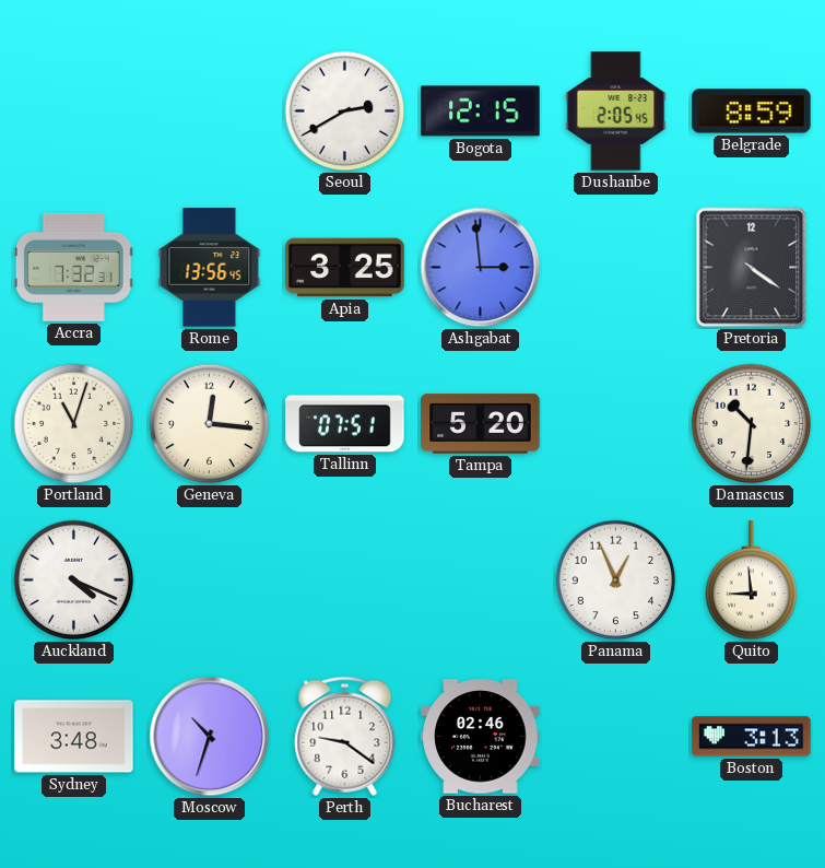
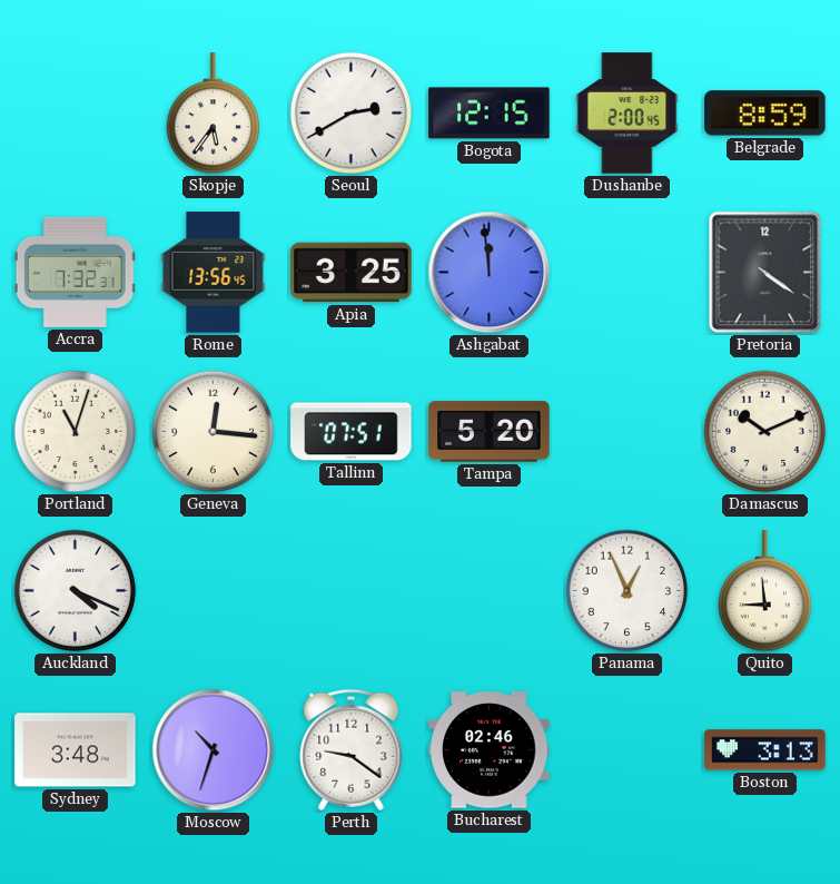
Skopje: none -> 5:36 (214, 114)
Dushanbe: 2:05 -> 2:00 (627, 114)
Ashgabat: 2:59 -> 11:59 (490, 273)
Damascus: 10:31 -> 10:11 (765, 432)
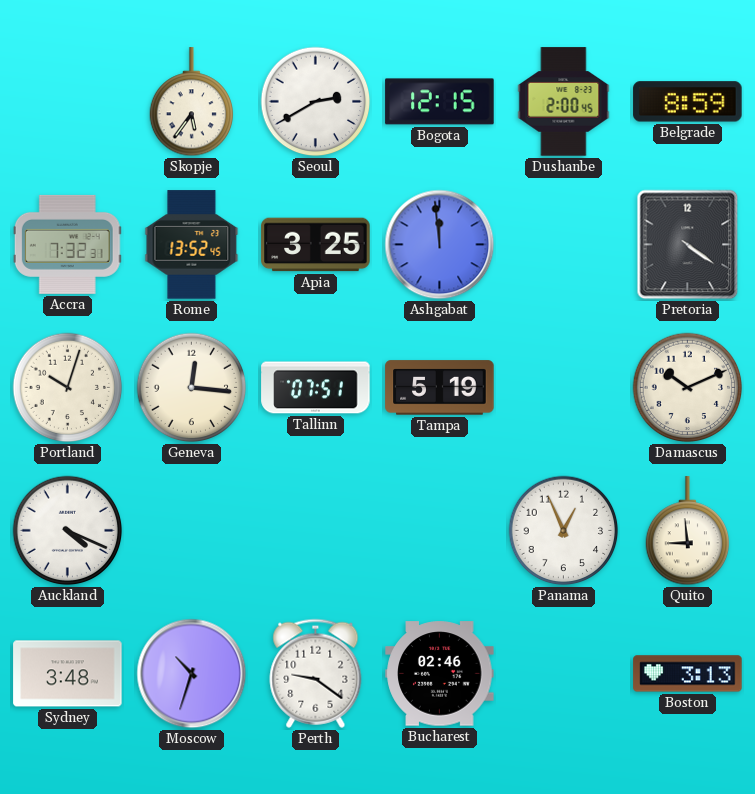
Rome: 13:56 -> 13:52 (192, 245)
Portland: 11:03 -> 10:03 (68, 388)
Tampa: 5:20 -> 5:19 (440, 388)
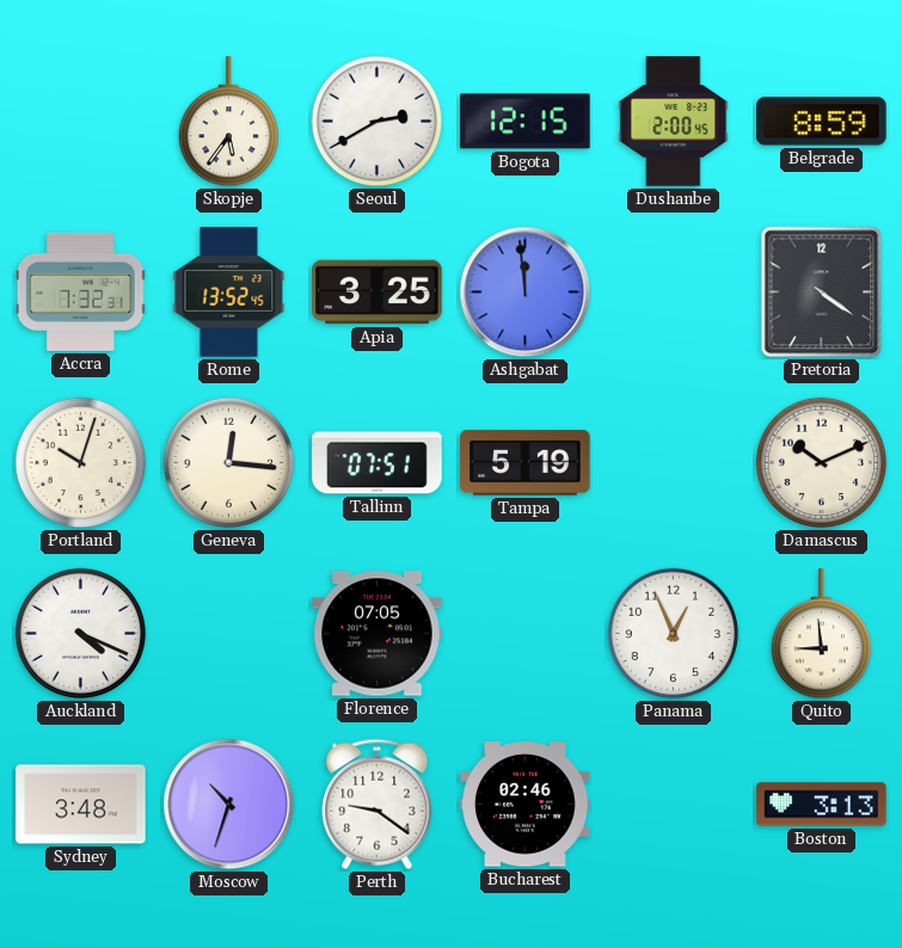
Florence: none -> 07:05 (378, 634)
